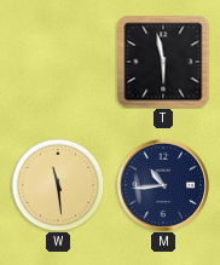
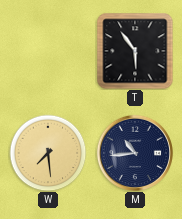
T: 5:58 -> 5:54 (135, 51)
W: 11:29 -> 7:29 (48, 153)
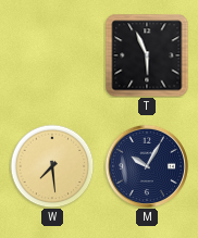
T: 5:54 -> 5:56 (147, 55)
M: 10:44 -> 10:05 (147, 166)
